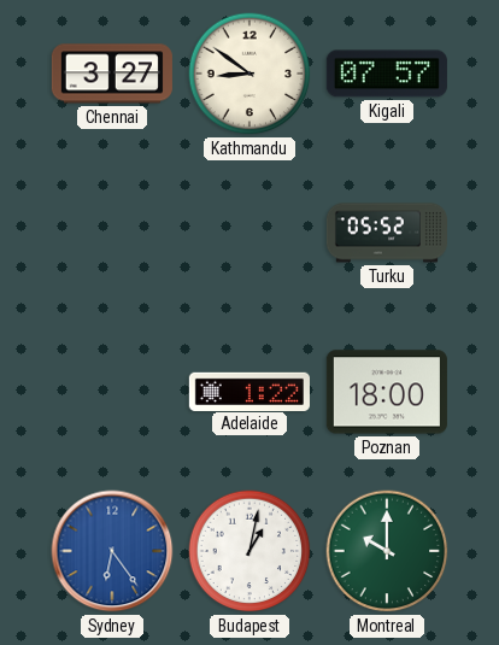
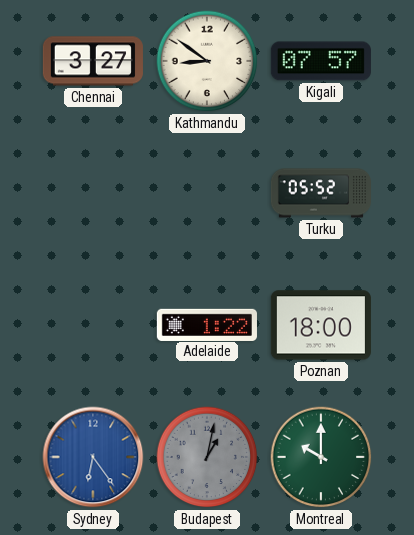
Budapest dial: white -> grey (207, 457)
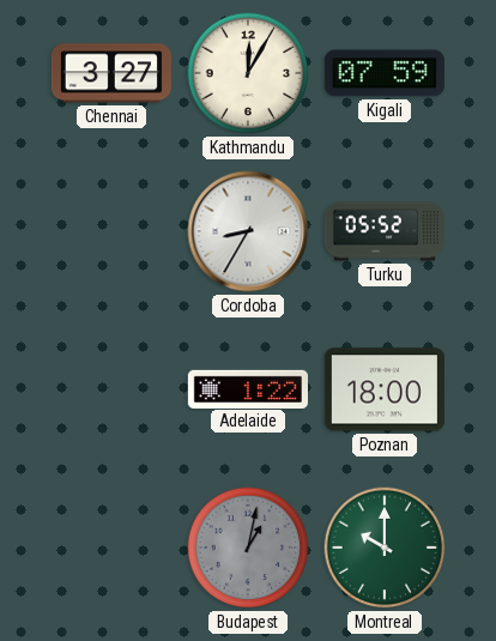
Kathmandu: 8:51 -> 12:05 (248, 73)
Kigali: 07:57 -> 07:59 (385, 73)
Cordoba: none -> 8:35 (248, 231)
Sydney: 6:24 -> none (93, 457)
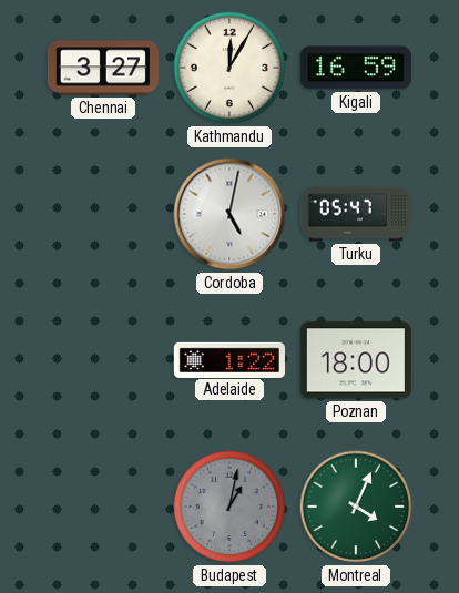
Kigali: 07:59 -> 16:59 (356, 68)
Cordoba: 8:35 -> 5:02 (229, 214)
Turku: 05:52 -> 05:47 (356, 214)
Montreal: 10:00 -> 4:04 (356, 507)
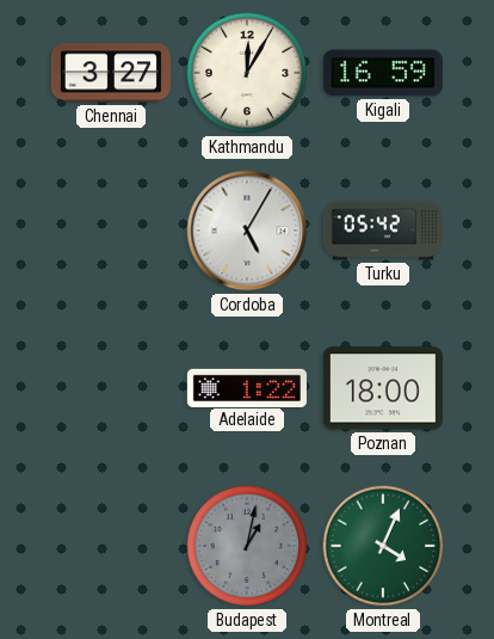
Cordoba: 5:02 -> 5:05 (247, 231)
Turku: 05:47 -> 05:42 (383, 231)
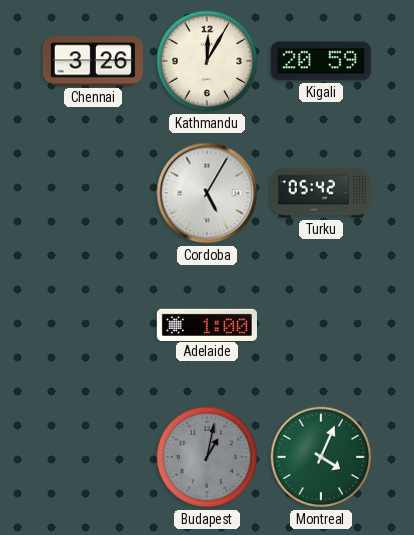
Chennai: 3:27 -> 3:26 (93, 61)
Kigali: 16:59 -> 20:59 (321, 61)
Adelaide: 1:22 -> 1:00 (207, 324)
Poznan: 18:00 -> none (383, 388)
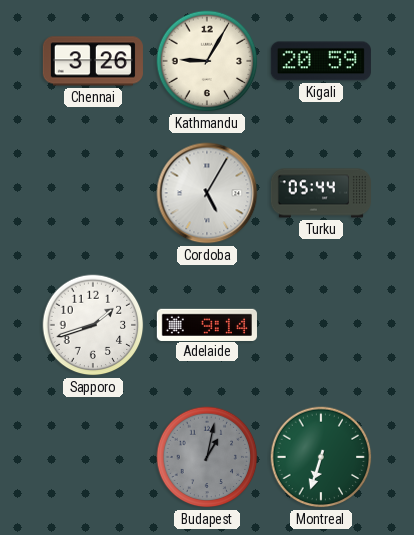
Kathmandu: 12:05 -> 9:05 (207, 61)
Turku: 05:42 -> 05:44 (321, 193)
Sapporo: none -> 1:42 (93, 325)
Adelaide: 1:00 -> 9:14 (207, 324)
Montreal: 4:04 -> 6:33 (321, 457)
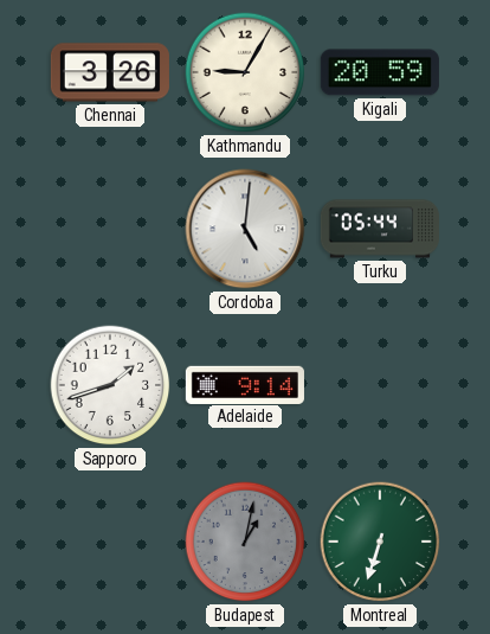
Cordoba: 5:05 -> 5:01 (245, 229)
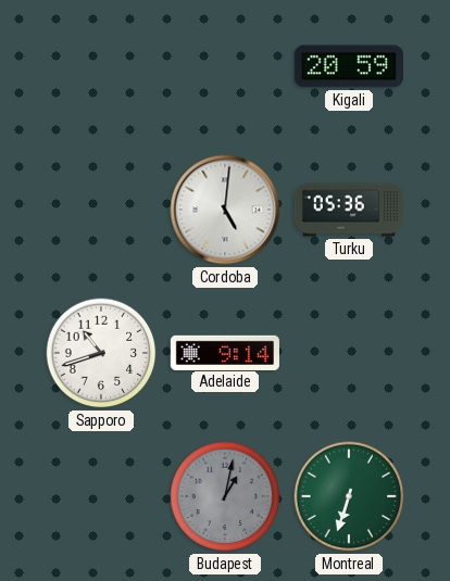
Chennai: 3:26 -> none (110, 72)
Kathmandu: 9:05 -> none (245, 72)
Turku: 05:44 -> 05:36 (349, 210)
Sapporo: 1:42 -> 10:42 (101, 353)
